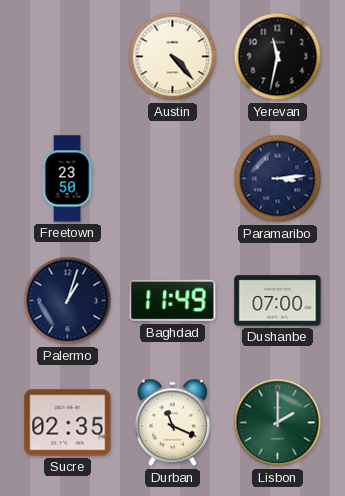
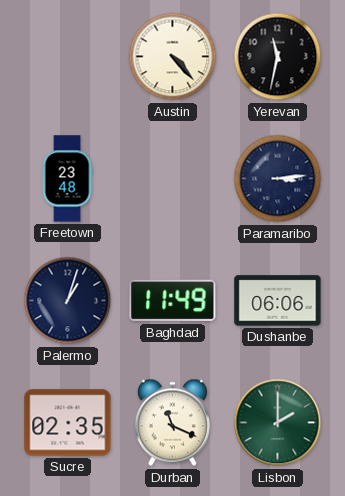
Freetown: 23:50 -> 23:48 (67, 179)
Dushanbe: 07:00 -> 06:06 (278, 301)
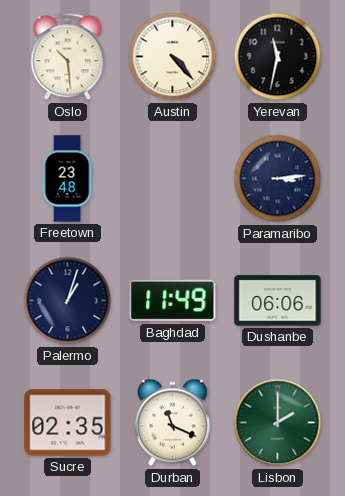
Oslo: none -> 10:29 (68, 57)
